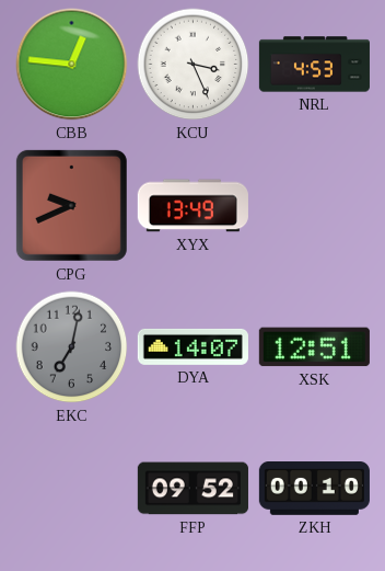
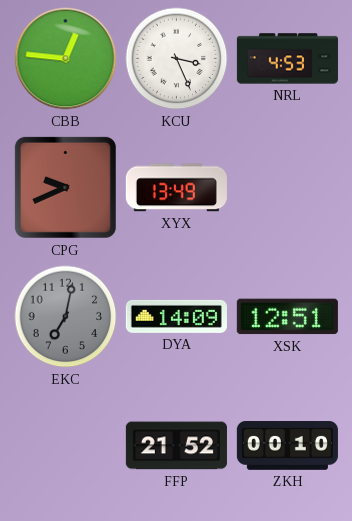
DYA: 14:07 -> 14:09 (176, 316)
FFP: 09:52 -> 21:52 (176, 446)
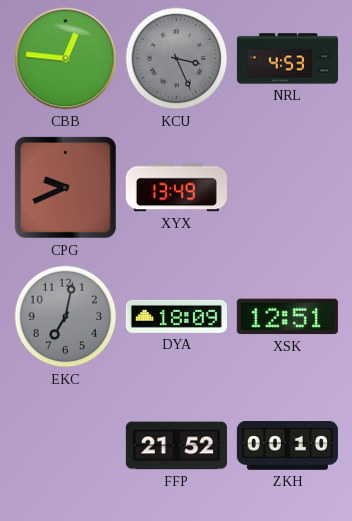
KCU dial: white -> grey (177, 59)
DYA: 14:09 -> 18:09 (176, 316)
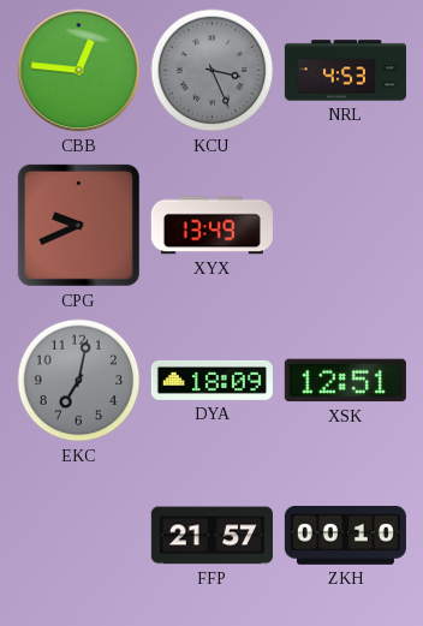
FFP: 21:52 -> 21:57 (211, 536)
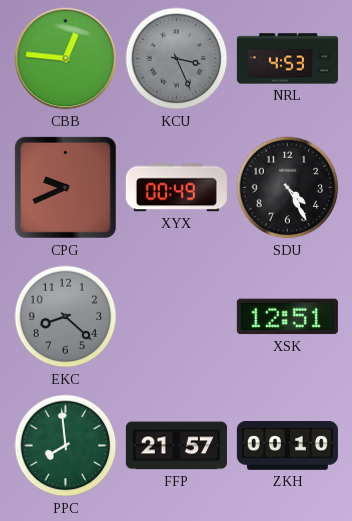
XYX: 13:49 -> 00:49 (176, 188)
SDU: none -> 4:25 (288, 188)
EKC: 7:02 -> 8:22 (66, 317)
DYA: 18:09 -> none (211, 380)
PPC: none -> 7:59 (66, 446)
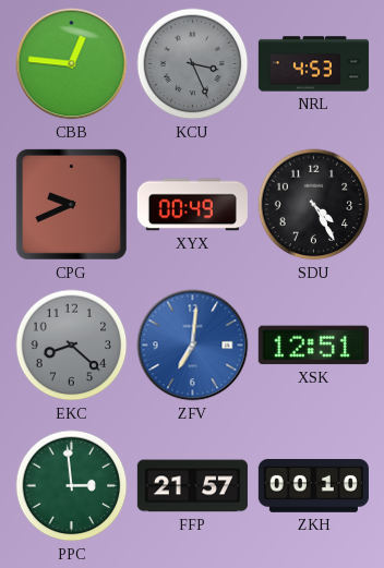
ZFV: none -> 7:01 (193, 346)
PPC: 7:59 -> 2:59 (72, 486)
